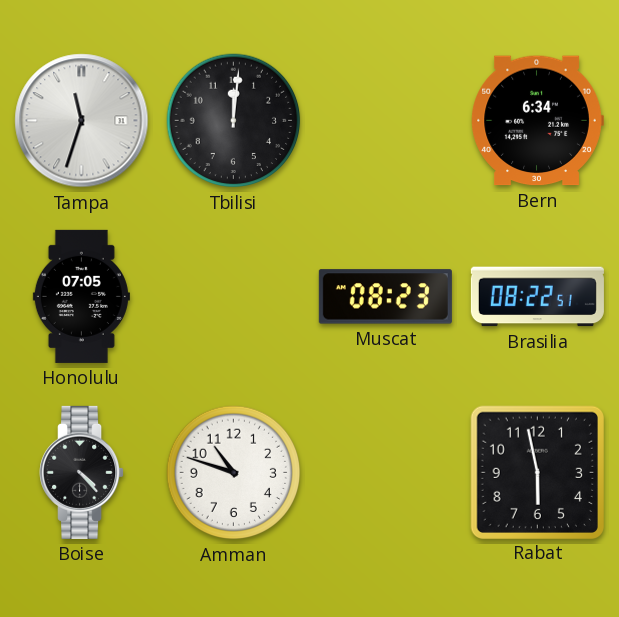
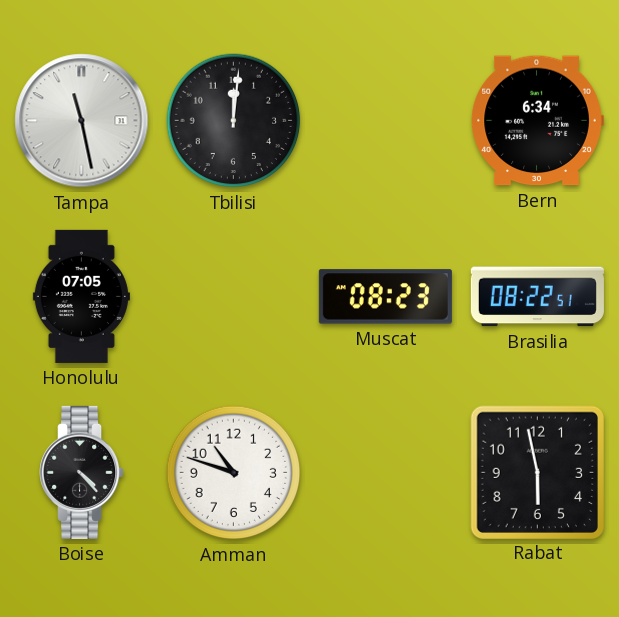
Tampa: 11:33 -> 11:28 (82, 121)
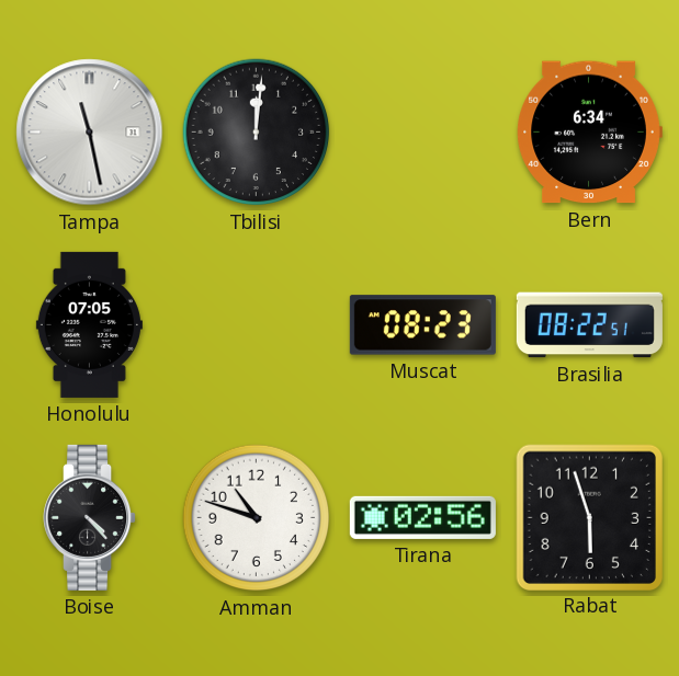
Tirana: none -> 02:56 (422, 517)
Rabat: 5:58 -> 5:57 (589, 517)
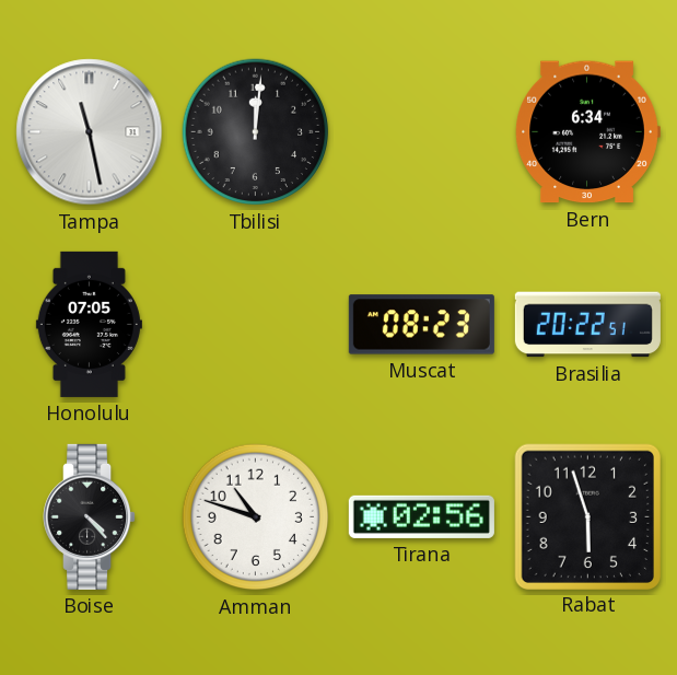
Brasilia: 08:22 -> 20:22 (587, 325)
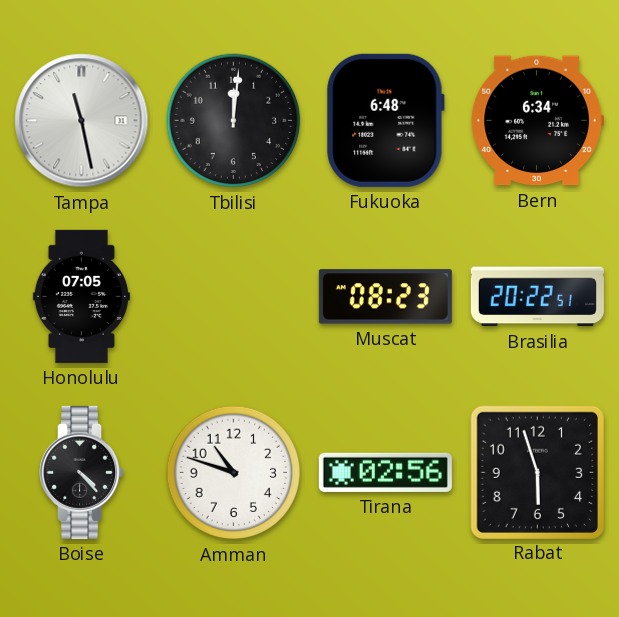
Fukuoka: none -> 6:48 (385, 120)
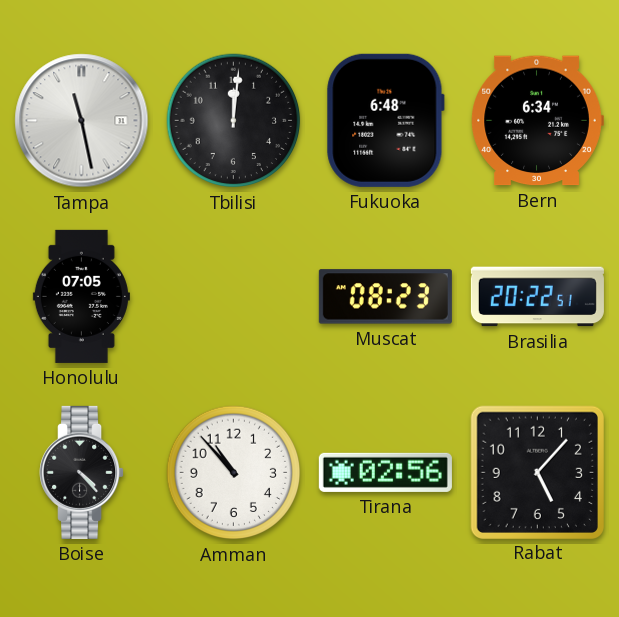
Amman: 10:48 -> 10:53 (234, 473)
Rabat: 5:57 -> 5:07 (537, 472)
